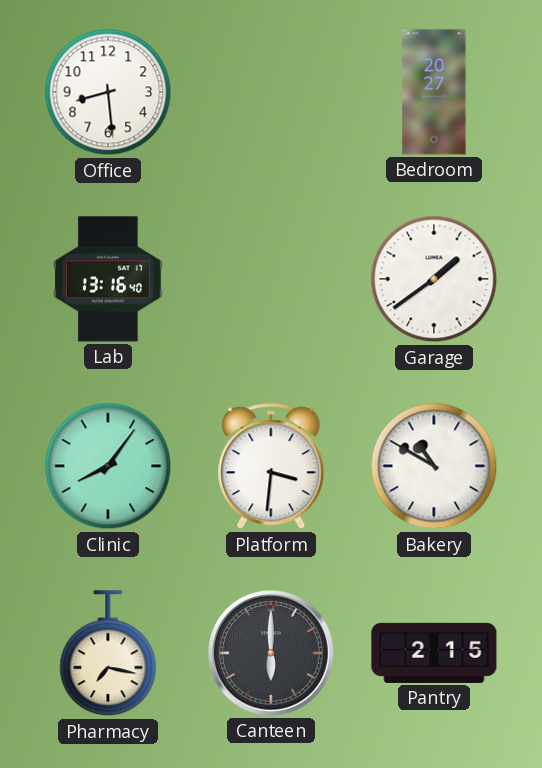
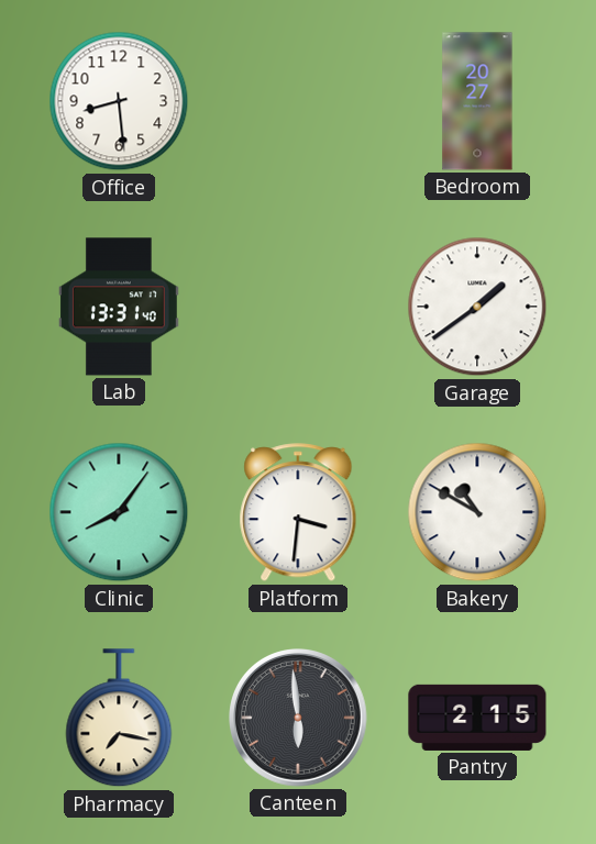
Lab: 13:16 -> 13:31 (119, 307)
Canteen: 6:00 -> 5:59 (299, 719)
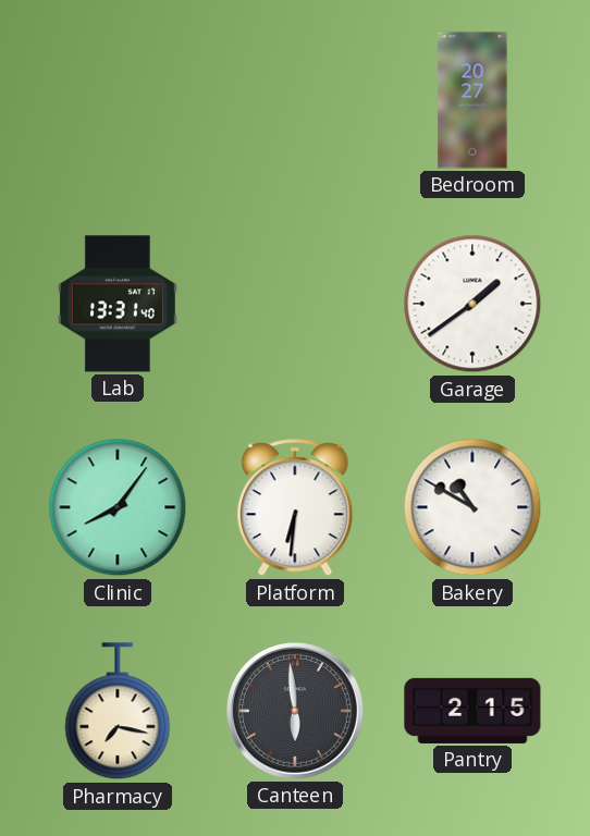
Office: 8:29 -> none (119, 101)
Platform: 3:31 -> 6:31 (295, 508)
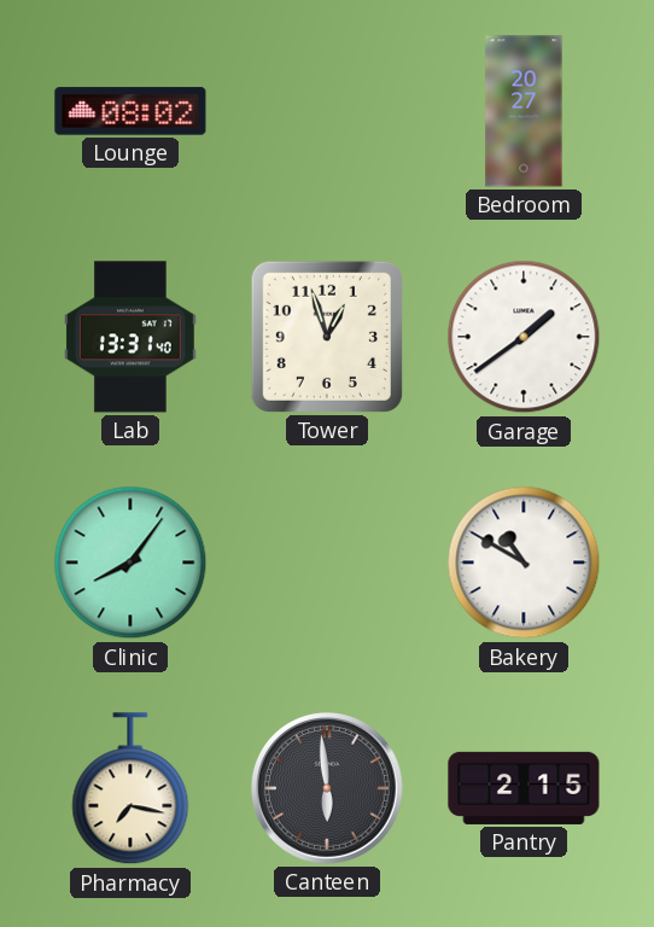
Lounge: none -> 08:02 (130, 111)
Tower: none -> 12:57 (327, 337)
Platform: 6:31 -> none (295, 508)
